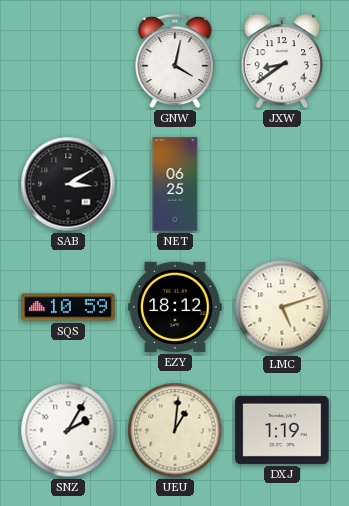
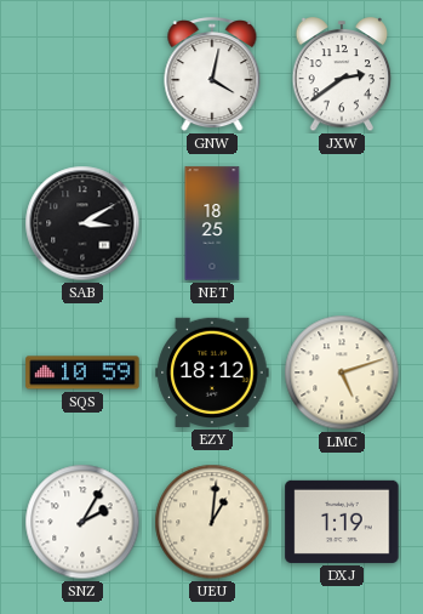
JXW: 8:39 -> 2:39 (342, 75)
NET: 06:25 -> 18:25 (212, 223)
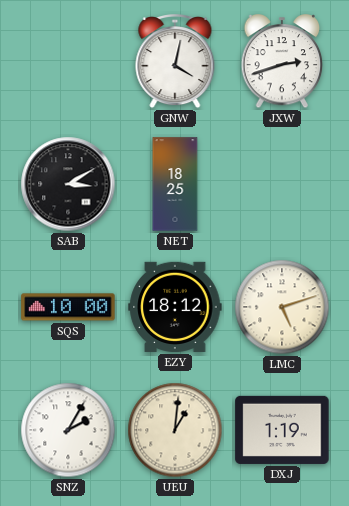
JXW: 2:39 -> 2:42 (282, 62)
SQS: 10:59 -> 10:00 (68, 307)
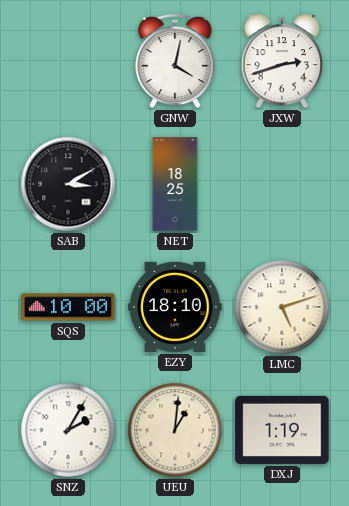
EZY: 18:12 -> 18:10 (175, 307)
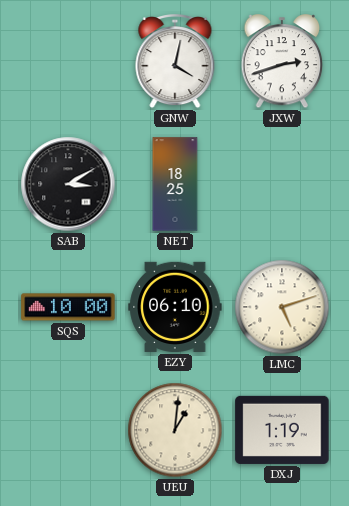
EZY: 18:10 -> 06:10 (175, 307)
SNZ: 2:05 -> none (68, 430)
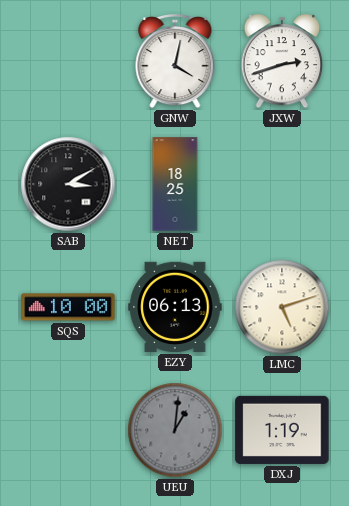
EZY: 06:10 -> 06:13 (175, 307)
UEU dial: cream -> grey (175, 430)
